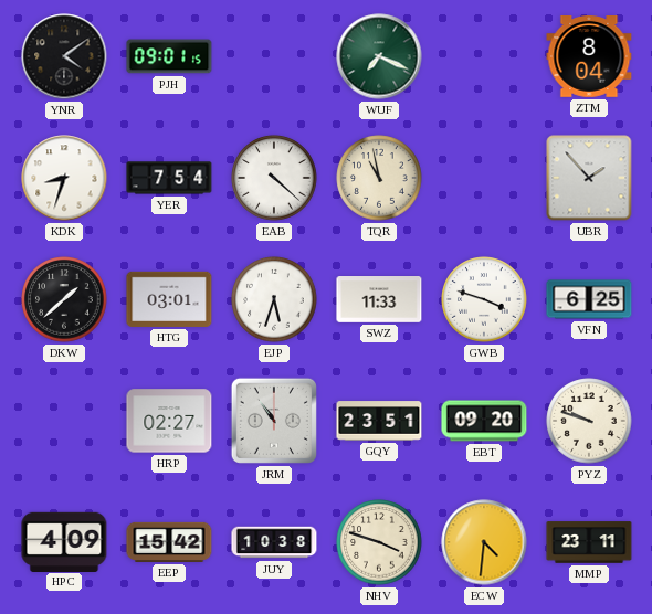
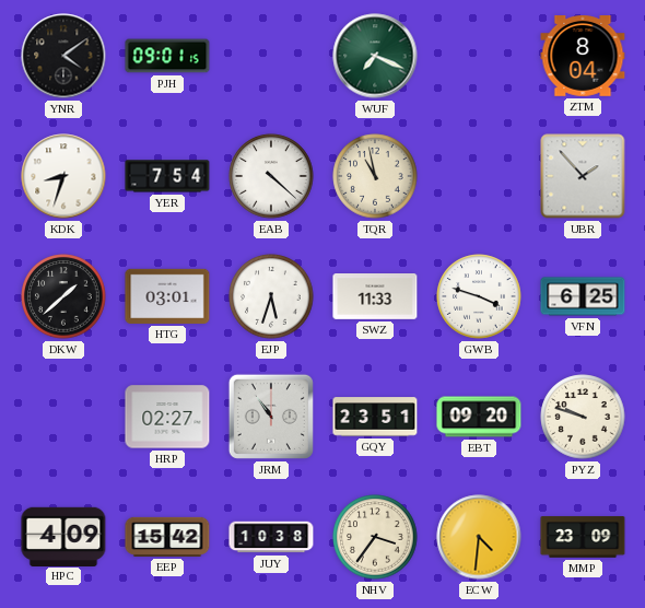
NHV: 3:48 -> 3:36 (375, 537)
MMP: 23:11 -> 23:09 (583, 537)
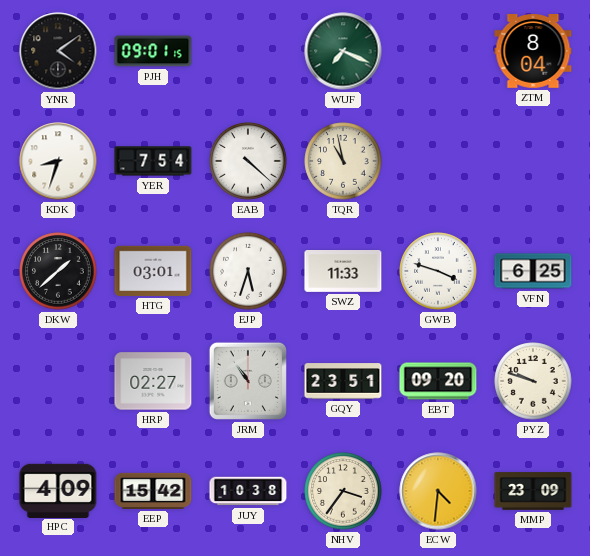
UBR: 1:53 -> none (583, 176)
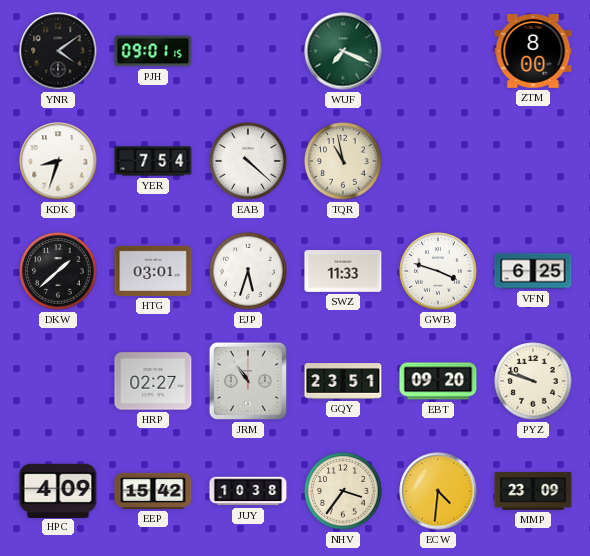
ZTM: 8:04 -> 8:00 (533, 52)
